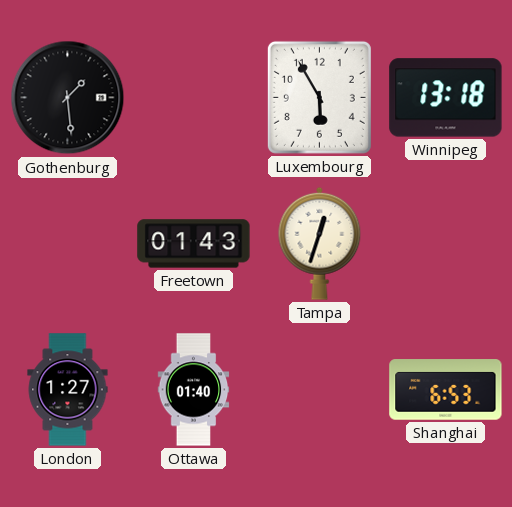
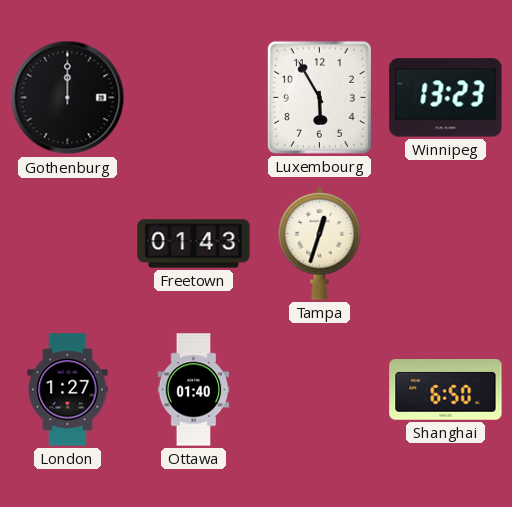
Gothenburg: 1:29 -> 12:00 (68, 98)
Winnipeg: 13:18 -> 13:23 (446, 98)
Shanghai: 6:53 -> 6:50 (446, 390)
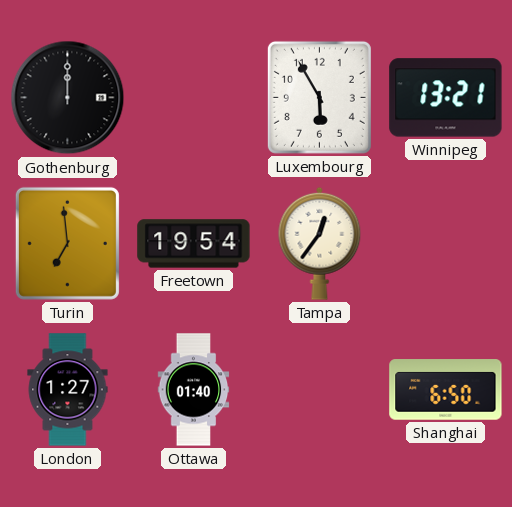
Winnipeg: 13:23 -> 13:21 (446, 98)
Turin: none -> 6:59 (67, 243)
Freetown: 01:43 -> 19:54 (194, 244)
Tampa: 12:33 -> 12:36 (320, 243)
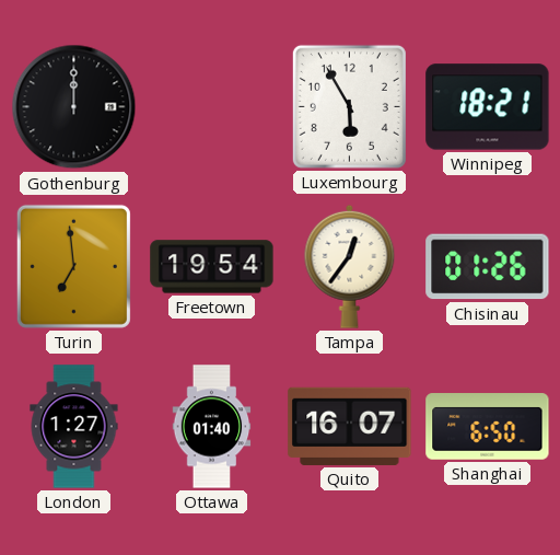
Winnipeg: 13:21 -> 18:21 (488, 107)
Chisinau: none -> 01:26 (488, 267)
Quito: none -> 16:07 (350, 426)
